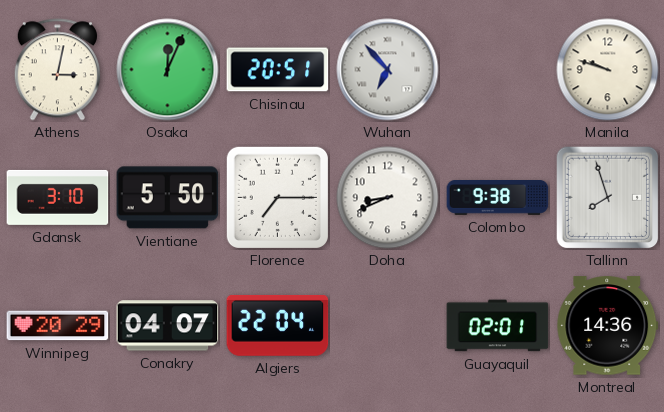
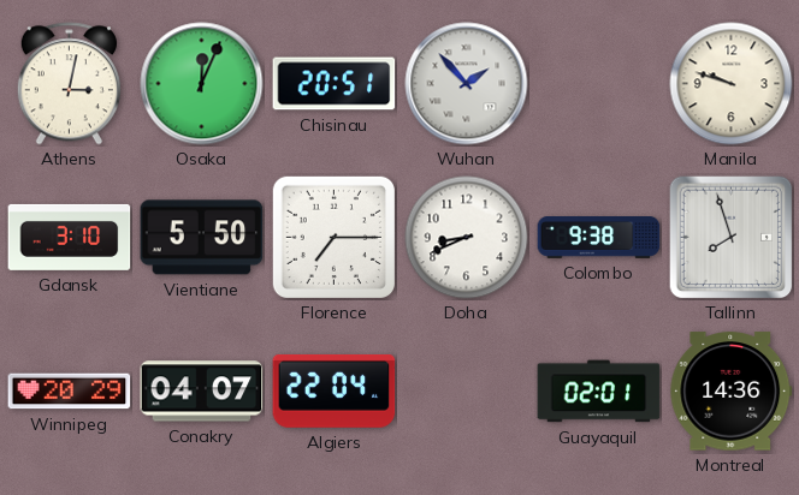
Wuhan: 6:53 -> 1:53 (467, 84)
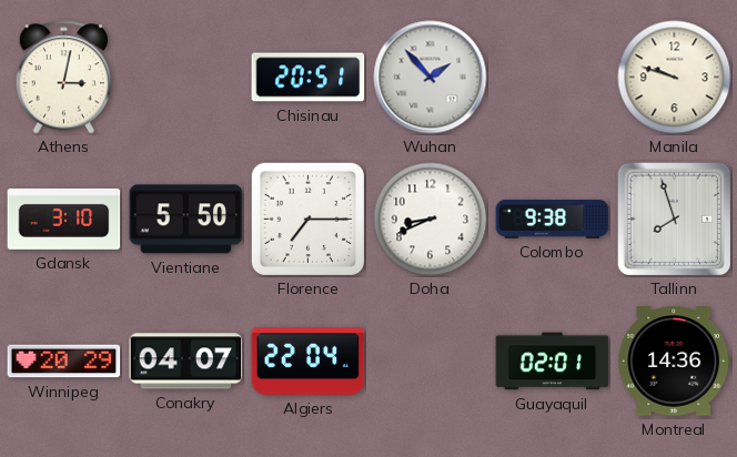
Osaka: 12:04 -> none (202, 84)
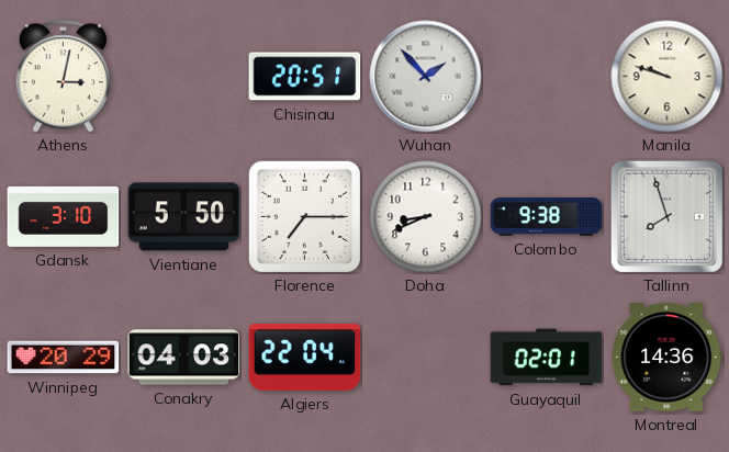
Conakry: 04:07 -> 04:03 (184, 358)
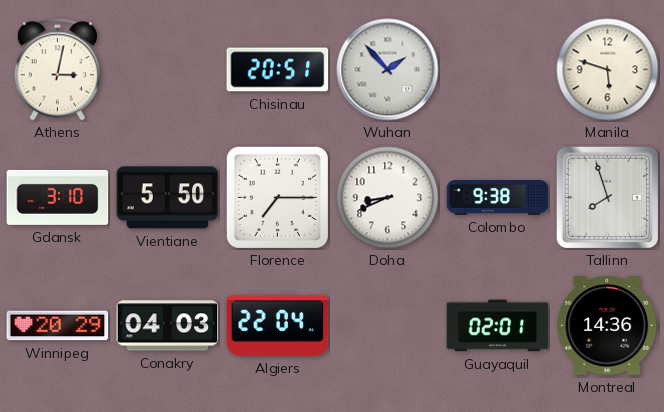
Manila: 9:48 -> 5:48 (608, 70)
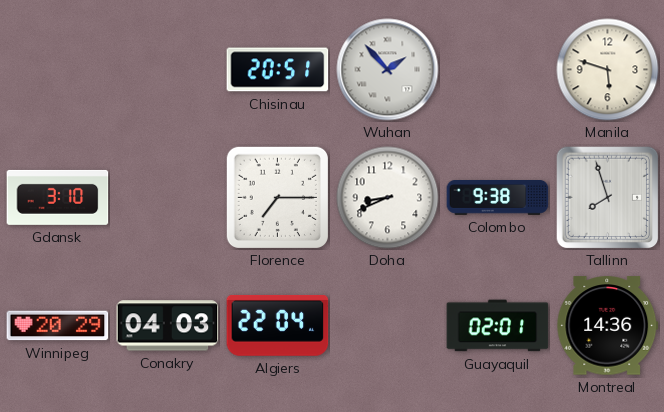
Athens: 3:02 -> none (57, 70)
Vientiane: 5:50 -> none (168, 198)
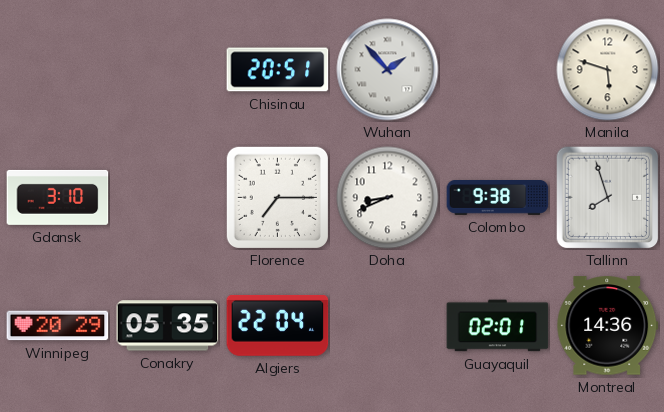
Conakry: 04:03 -> 05:35 (168, 326)
